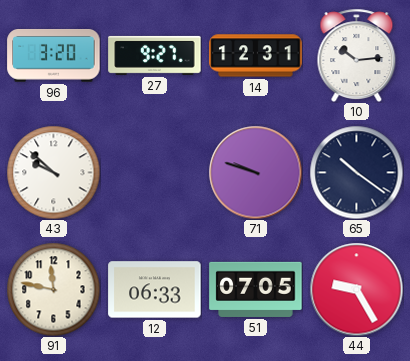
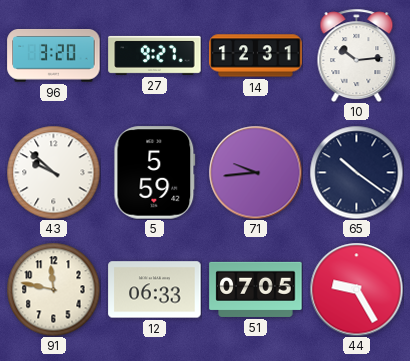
5: none -> 5:59 (155, 173)
71: 9:48 -> 9:44 (255, 172)
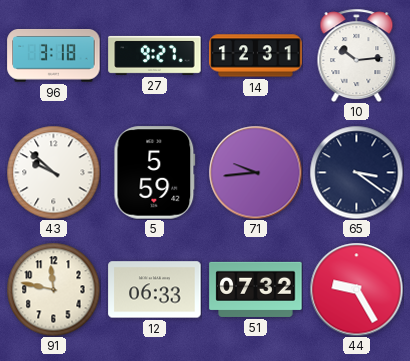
96: 3:20 -> 3:18 (54, 56)
65: 10:21 -> 3:21 (356, 172)
51: 07:05 -> 07:32 (256, 289)
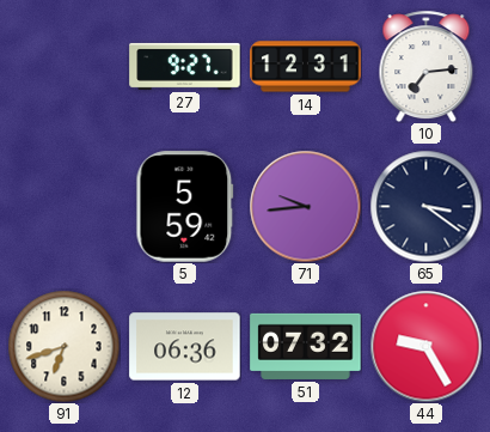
96: 3:18 -> none (54, 56)
10: 10:14 -> 7:14 (427, 66)
43: 9:52 -> none (53, 172)
91: 11:47 -> 6:42 (63, 346)
12: 06:33 -> 06:36 (185, 347)
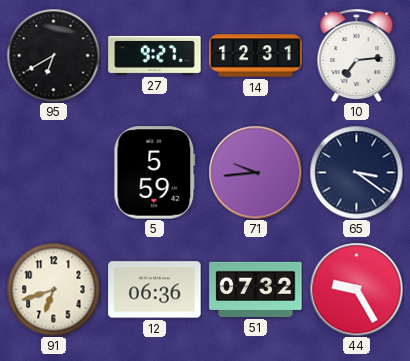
95: none -> 6:40 (53, 55)
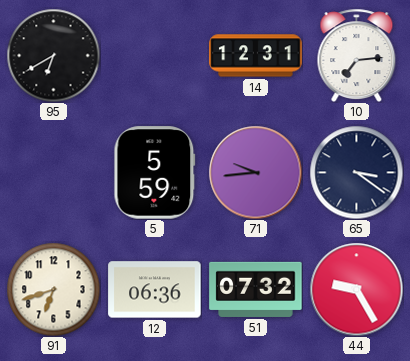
27: 9:27 -> none (155, 55)
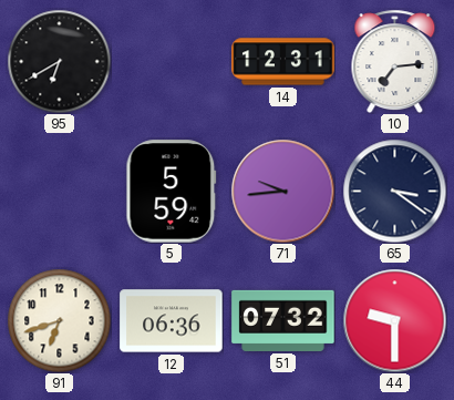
44: 9:25 -> 9:30 (394, 320)
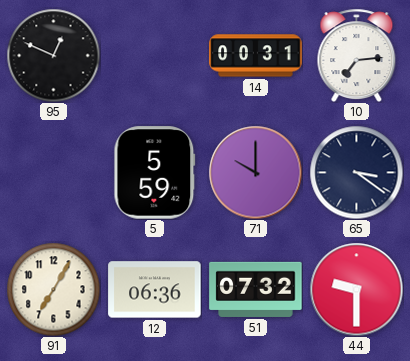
95: 6:40 -> 12:49 (53, 55)
14: 12:31 -> 00:31 (256, 56)
71: 9:44 -> 10:00 (255, 172)
91: 6:42 -> 7:05 (53, 289)
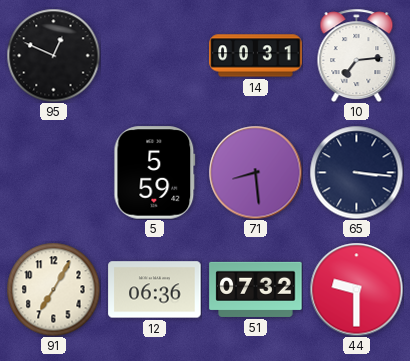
71: 10:00 -> 8:29 (255, 172)
65: 3:21 -> 3:16 (356, 172)
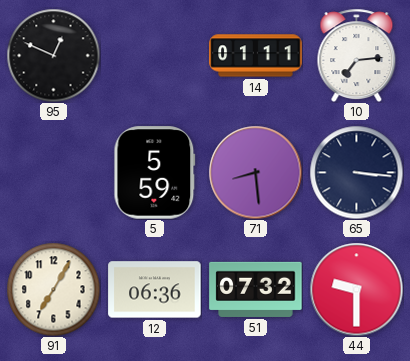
14: 00:31 -> 01:11 (256, 56)
